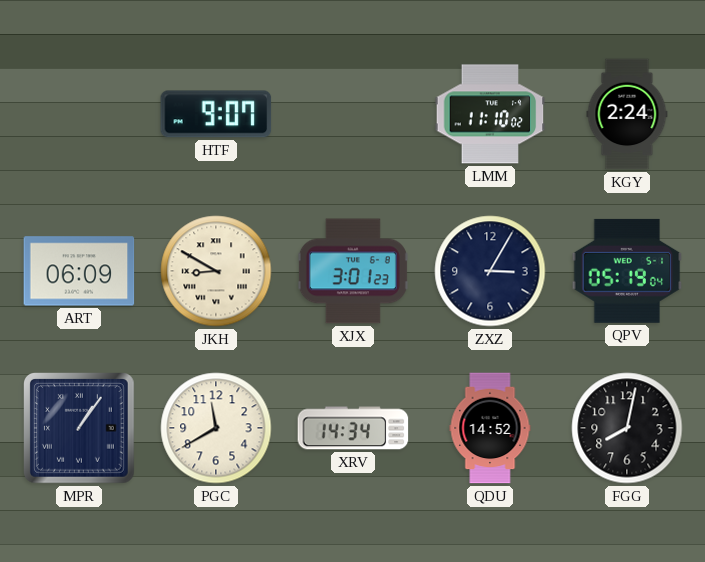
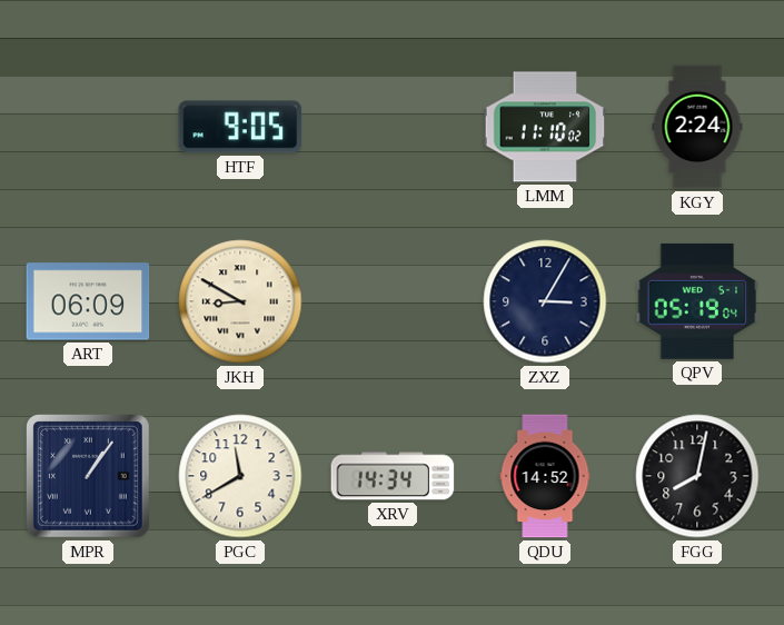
HTF: 9:07 -> 9:05 (240, 127)
XJX: 3:01 -> none (353, 271)
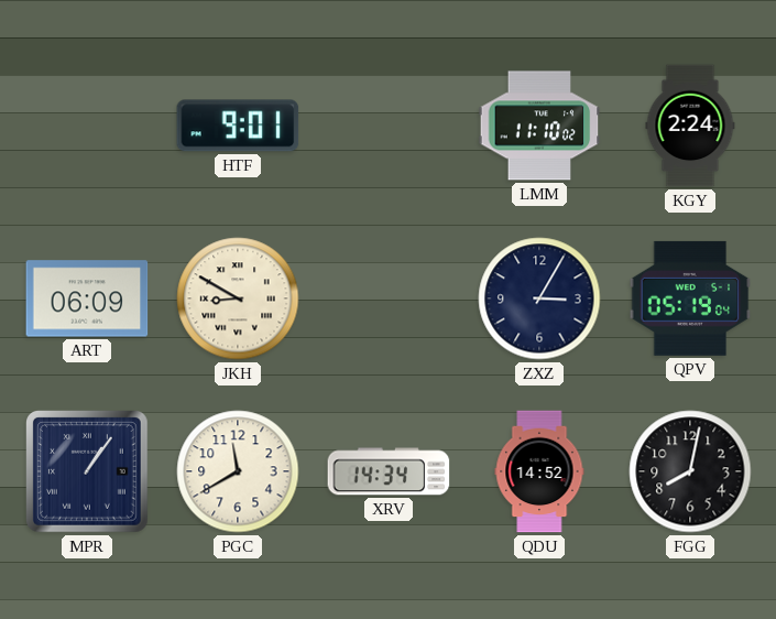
HTF: 9:05 -> 9:01 (238, 126)
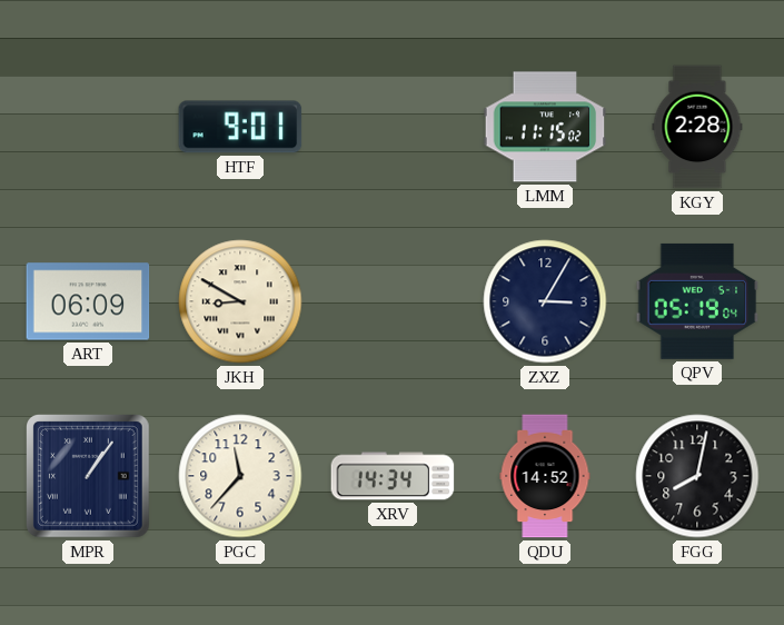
LMM: 11:10 -> 11:15 (545, 127)
KGY: 2:24 -> 2:28 (697, 127)
PGC: 11:40 -> 11:37 (240, 476)
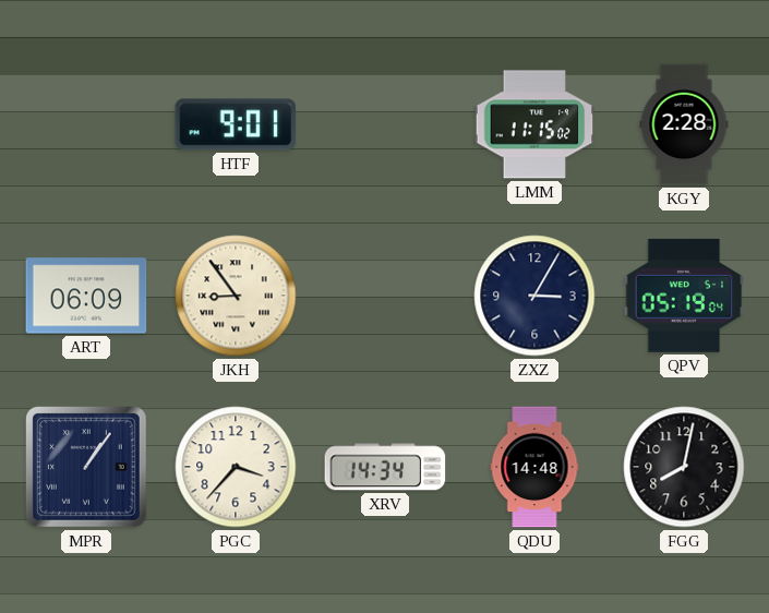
JKH: 8:50 -> 8:54 (236, 296)
PGC: 11:37 -> 3:37 (236, 467)
QDU: 14:52 -> 14:48 (534, 467)
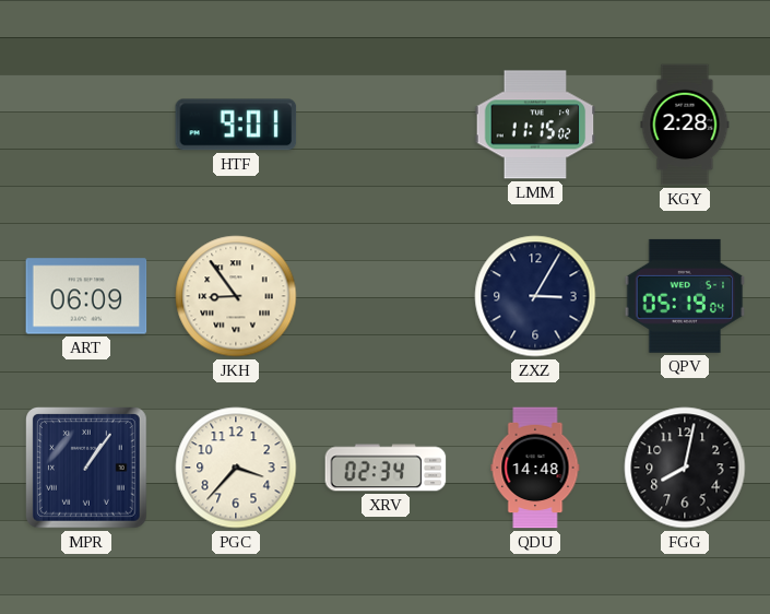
XRV: 14:34 -> 02:34 (386, 468)
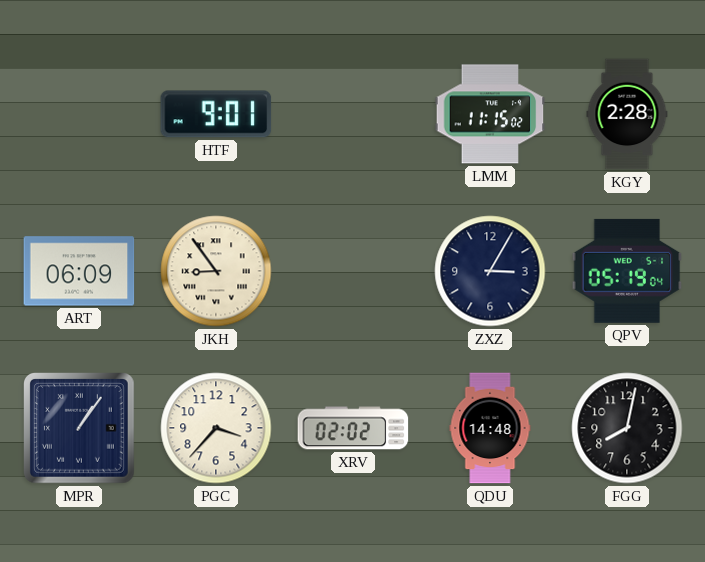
XRV: 02:34 -> 02:02 (353, 428)
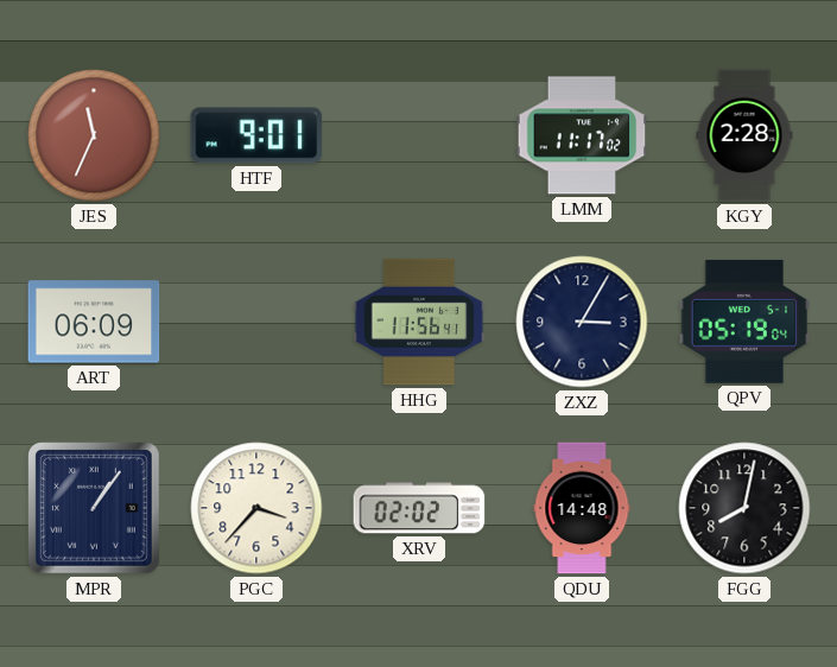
JES: none -> 11:34 (94, 135)
LMM: 11:15 -> 11:17 (582, 135)
JKH: 8:54 -> none (216, 271)
HHG: none -> 11:56 (419, 322)
